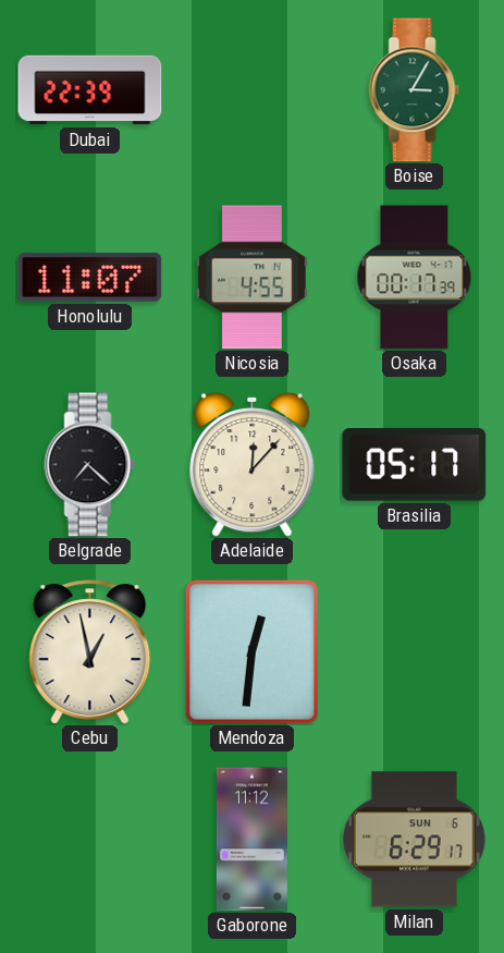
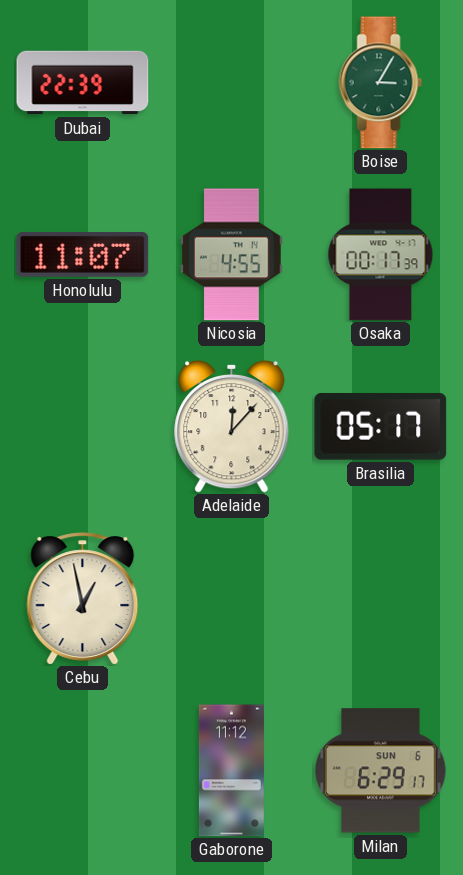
Belgrade: 7:22 -> none (90, 465)
Mendoza: 12:31 -> none (251, 651)
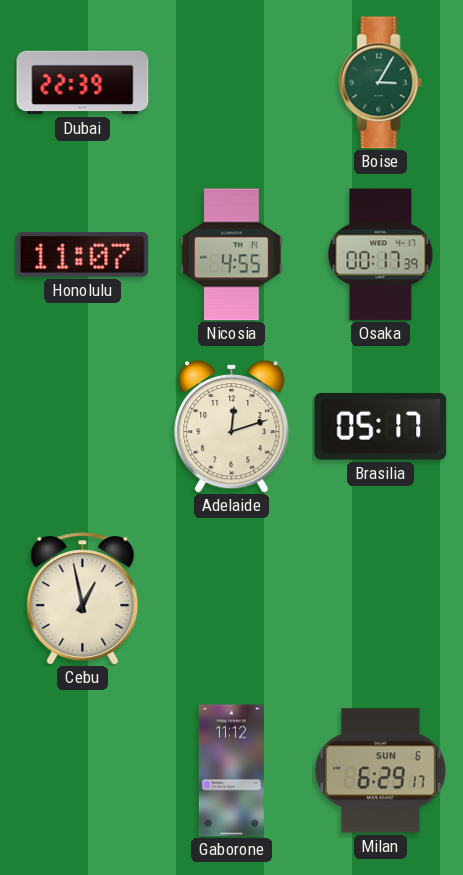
Adelaide: 12:07 -> 12:12 (232, 426)
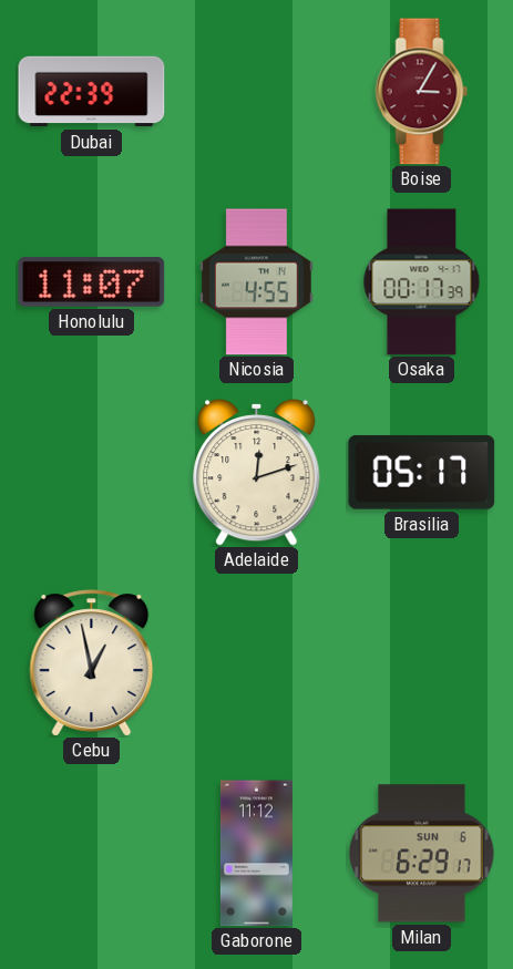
Boise dial: green -> burgundy (422, 92)
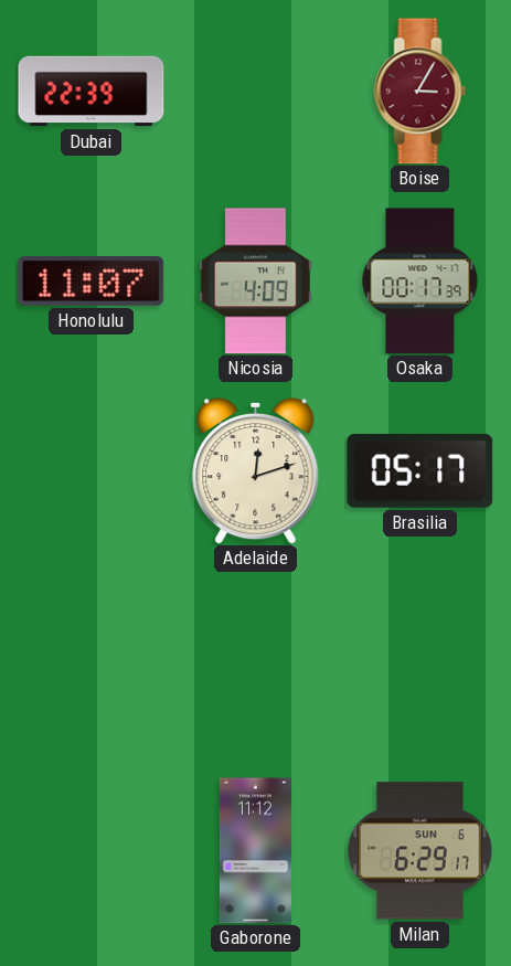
Nicosia: 4:55 -> 4:09 (256, 282)
Cebu: 12:58 -> none (92, 663)
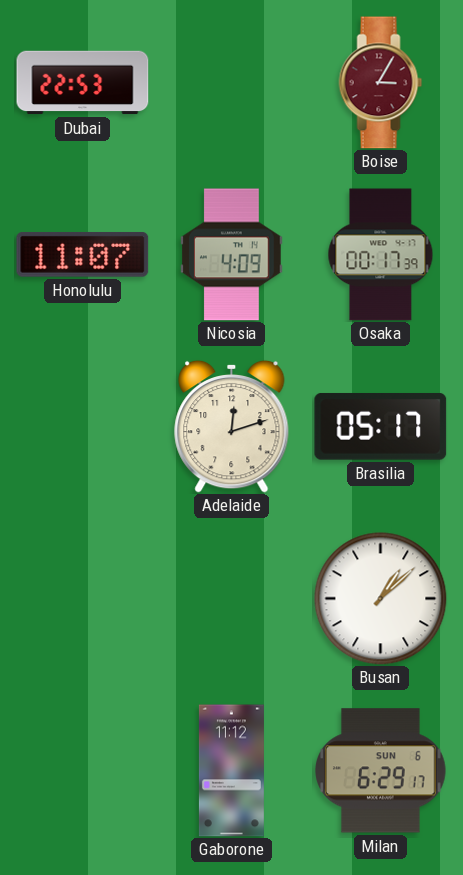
Dubai: 22:39 -> 22:53 (83, 83)
Busan: none -> 1:08 (381, 599)
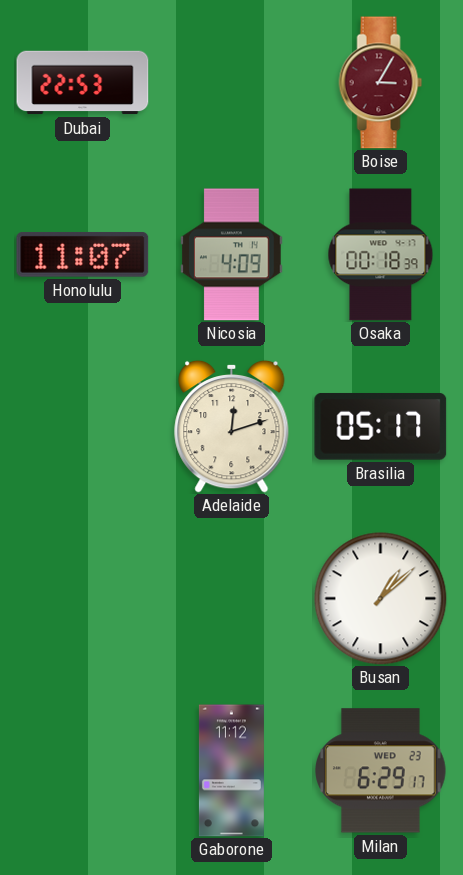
Osaka: 00:17 -> 00:18 (381, 255)
Milan date: SUN 6 -> WED 23 (381, 771)
